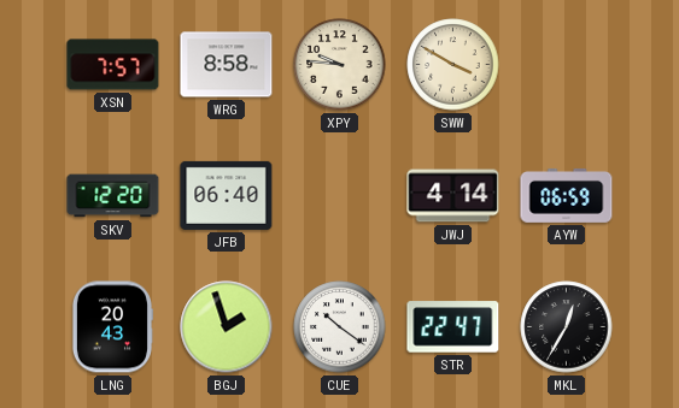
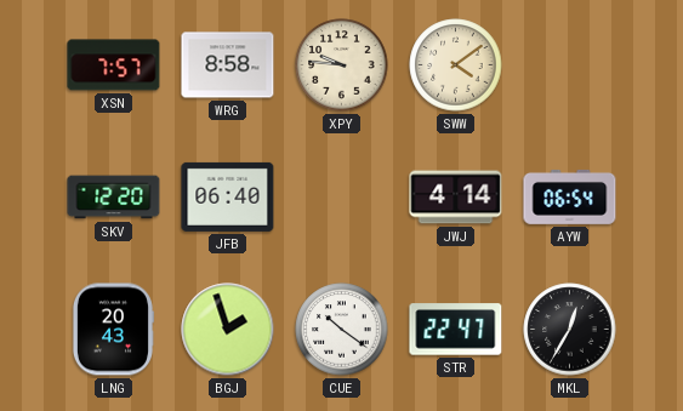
SWW: 3:50 -> 4:09 (456, 65)
AYW: 06:59 -> 06:54 (570, 196)
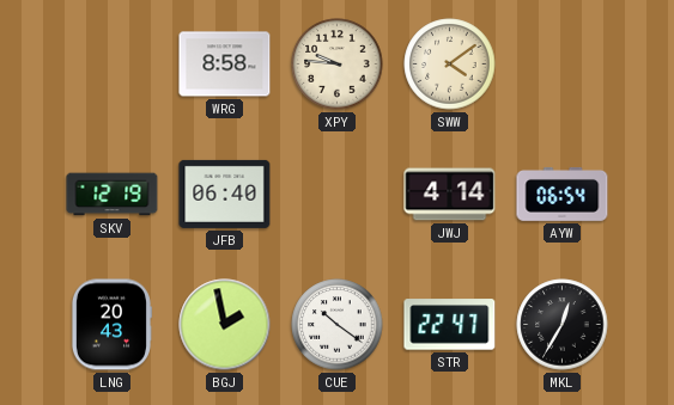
XSN: 7:57 -> none (114, 65)
SKV: 12:20 -> 12:19 (113, 195)
BGJ: 1:57 -> 1:58 (225, 325)
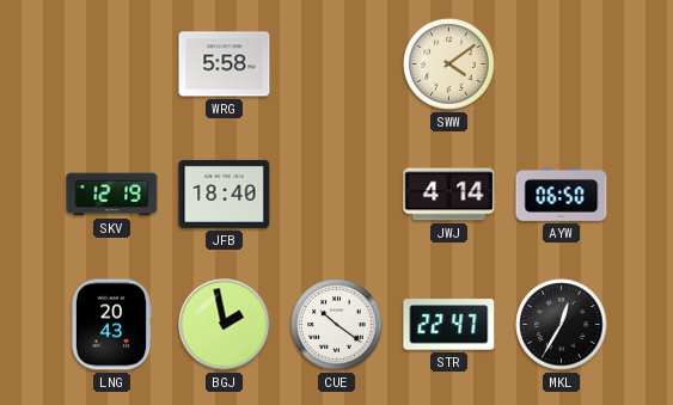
WRG: 8:58 -> 5:58 (225, 65)
XPY: 9:46 -> none (338, 65)
JFB: 06:40 -> 18:40 (225, 194)
AYW: 06:54 -> 06:50 (562, 194)
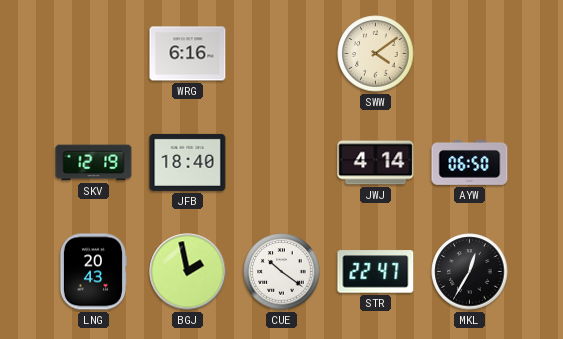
WRG: 5:58 -> 6:16 (188, 54)
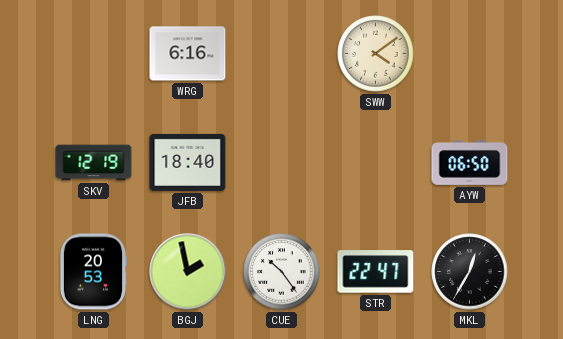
JWJ: 4:14 -> none (376, 163)
LNG: 20:43 -> 20:53 (93, 272)
CUE: 10:21 -> 10:24 (282, 272)
